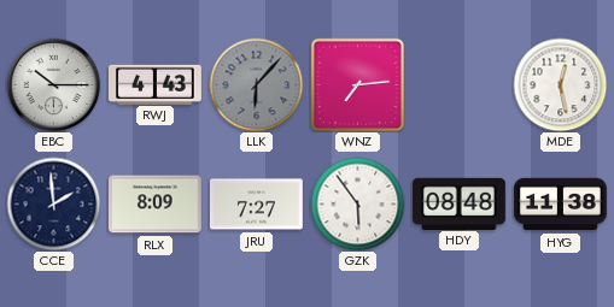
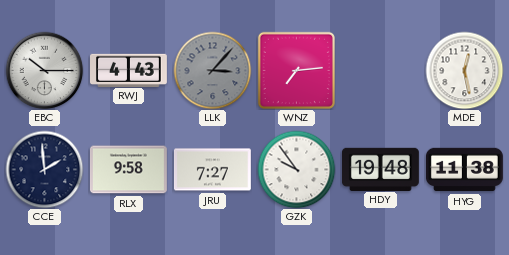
LLK: 6:07 -> 3:07 (212, 70)
RLX: 8:09 -> 9:58 (128, 170)
GZK: 5:54 -> 9:54 (296, 169)
HDY: 08:48 -> 19:48 (380, 169)
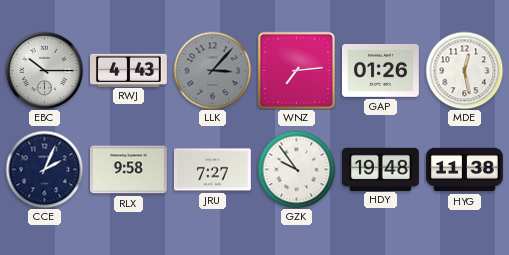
GAP: none -> 01:26 (380, 71)
CCE: 1:59 -> 2:04 (44, 169)
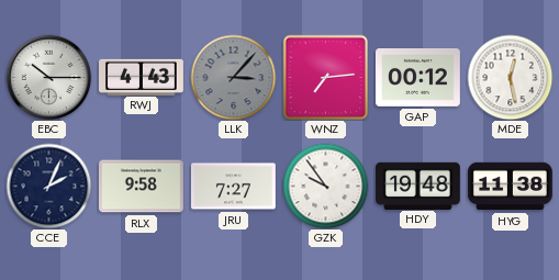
GAP: 01:26 -> 00:12 (417, 78)
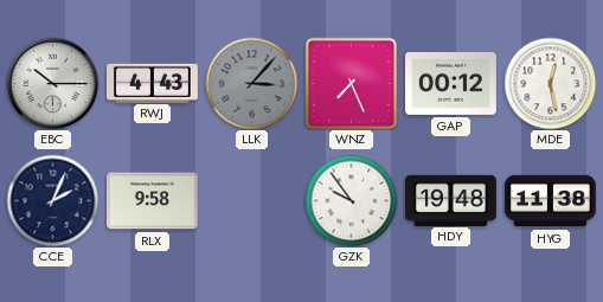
WNZ: 7:14 -> 7:26 (351, 83)
JRU: 7:27 -> none (233, 187)
